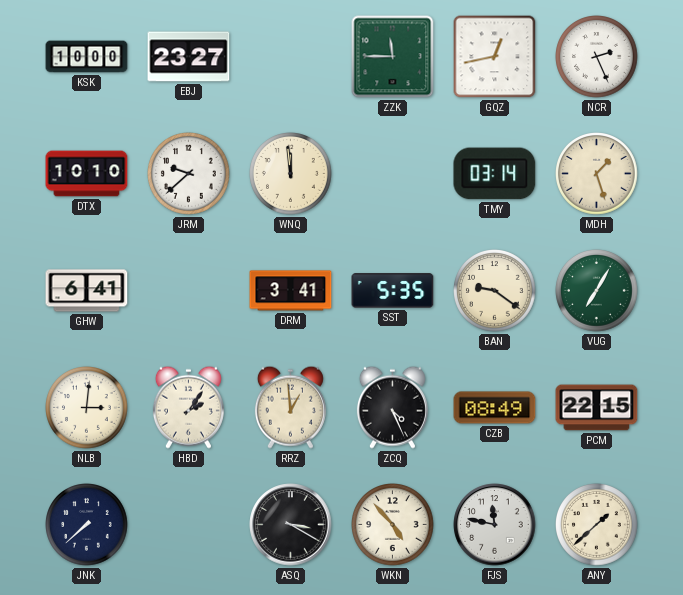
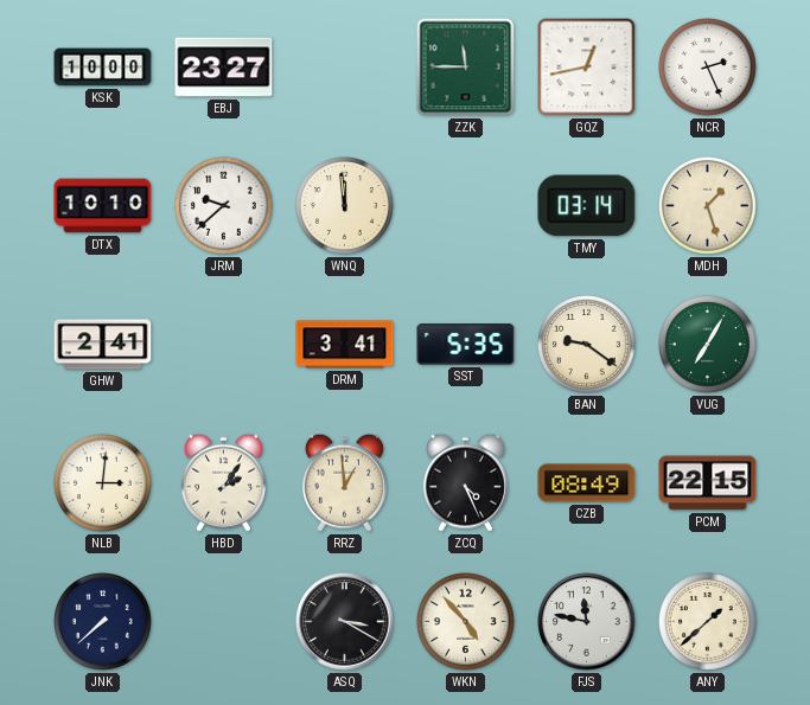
GHW: 6:41 -> 2:41 (103, 345)
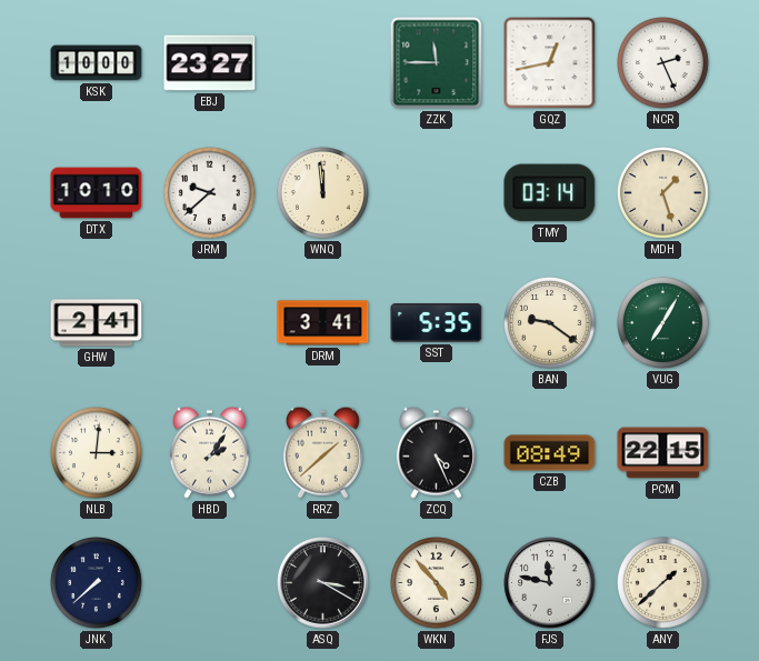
RRZ: 12:59 -> 1:38 (322, 452)
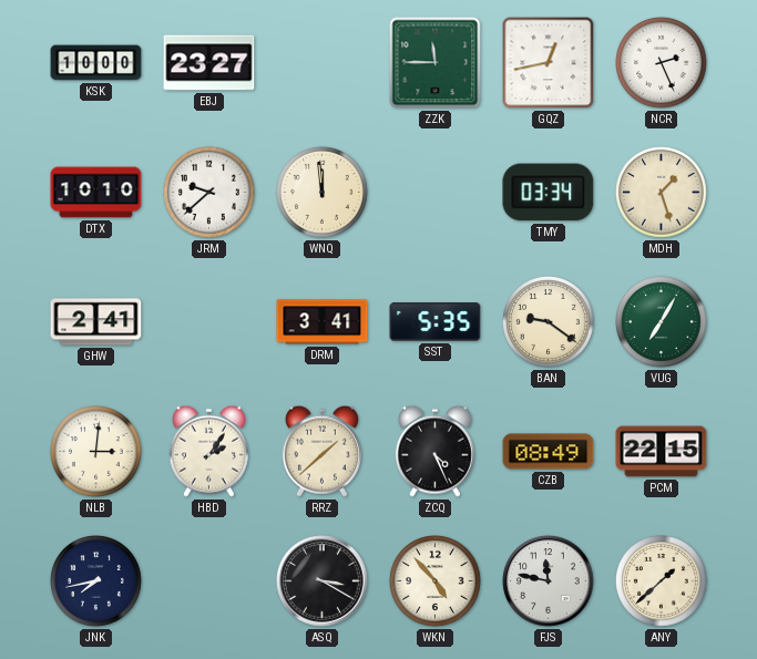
TMY: 03:14 -> 03:34 (549, 193)
JNK: 7:38 -> 7:43 (96, 581)
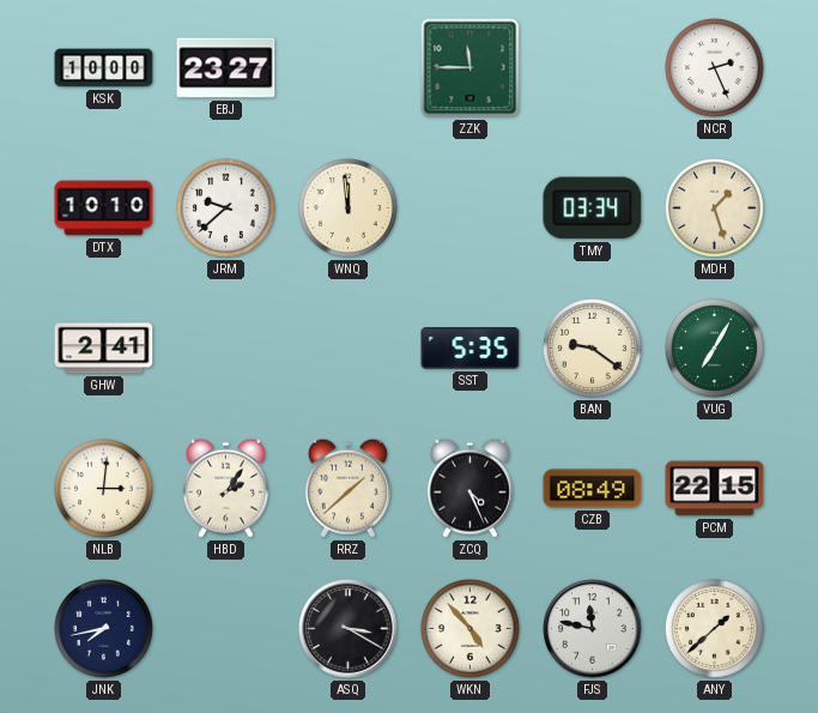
GQZ: 12:43 -> none (549, 63)
DRM: 3:41 -> none (323, 322)
